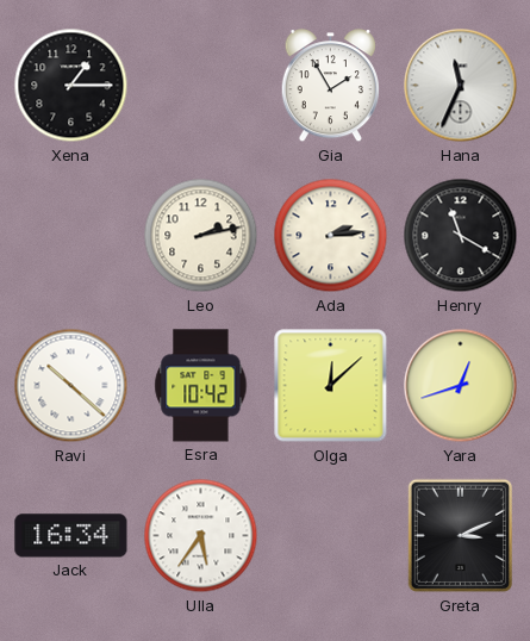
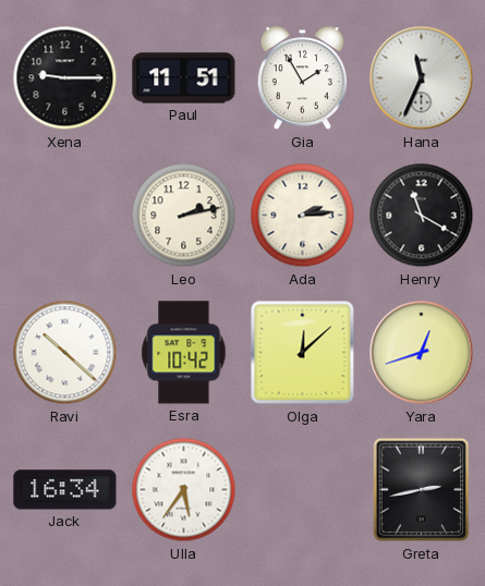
Xena: 1:15 -> 9:15 (65, 78)
Paul: none -> 11:51 (184, 78)
Greta: 3:11 -> 2:43 (421, 490)
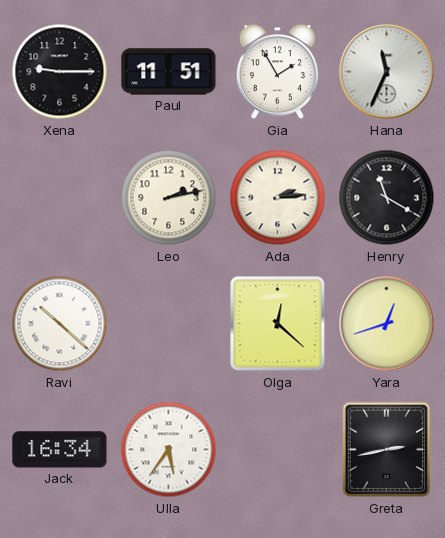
Esra: 10:42 -> none (184, 353)
Olga: 12:08 -> 12:22 (278, 324)
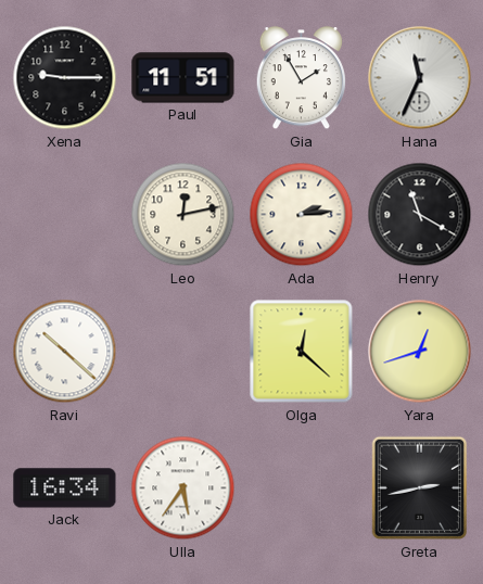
Leo: 2:13 -> 12:13 (183, 215)
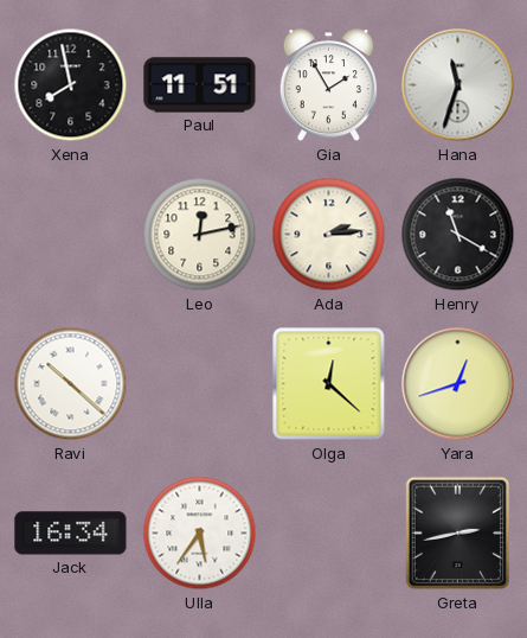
Xena: 9:15 -> 7:58 (71, 85)
Hana: 11:34 -> 11:33 (458, 85)
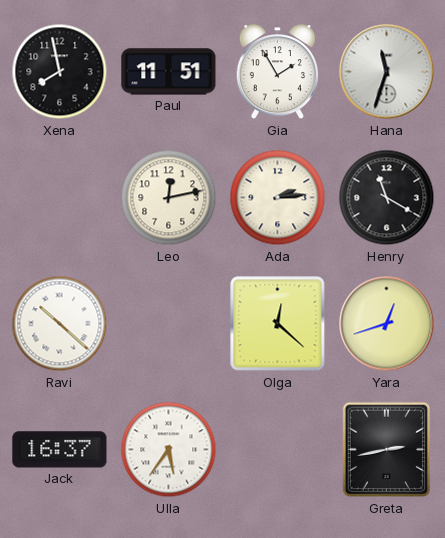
Jack: 16:34 -> 16:37 (60, 450)
